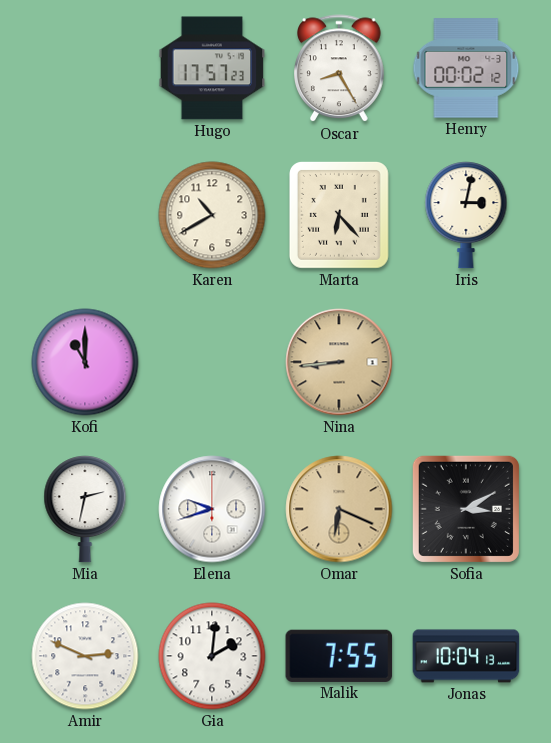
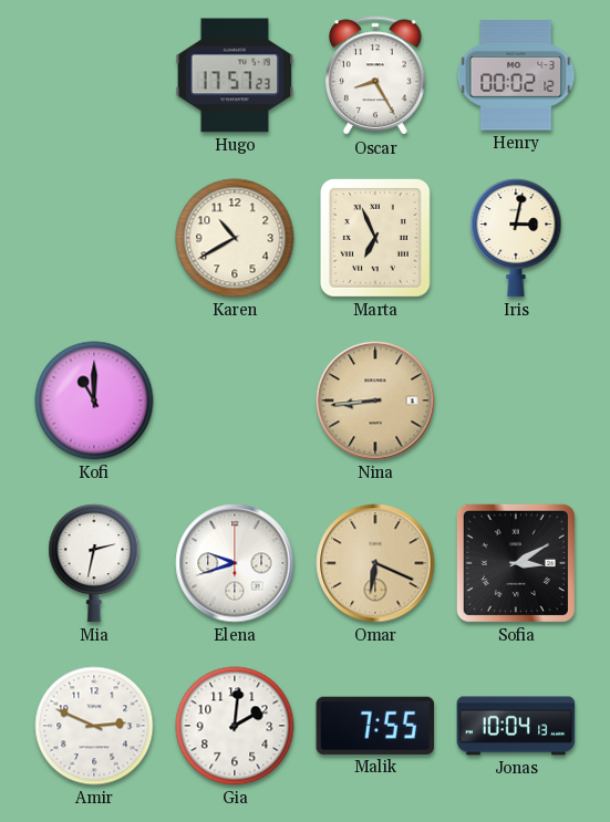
Marta: 6:23 -> 6:56 (375, 238)
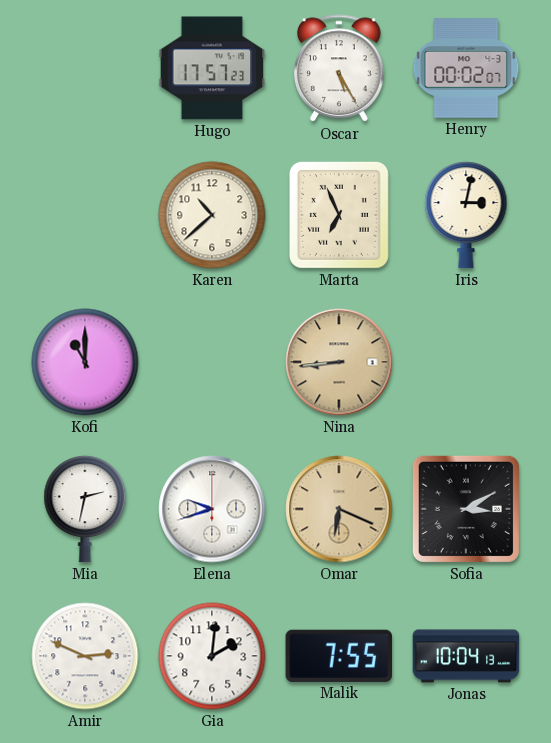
Oscar: 8:25 -> 5:25 (340, 69)
Henry: 00:02:12 -> 00:02:07 (466, 68)
Karen: 10:40 -> 10:38 (212, 215)
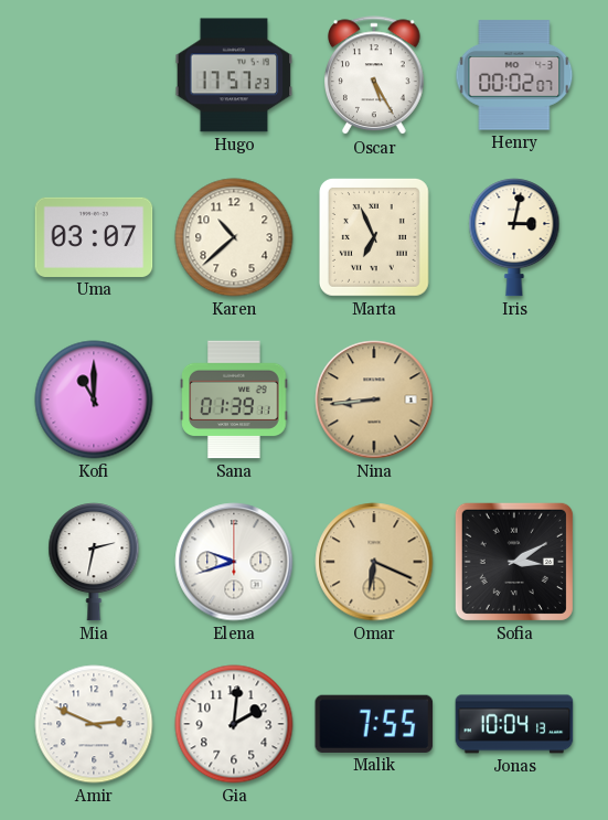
Uma: none -> 03:07 (94, 237)
Sana: none -> 01:39 (234, 400)
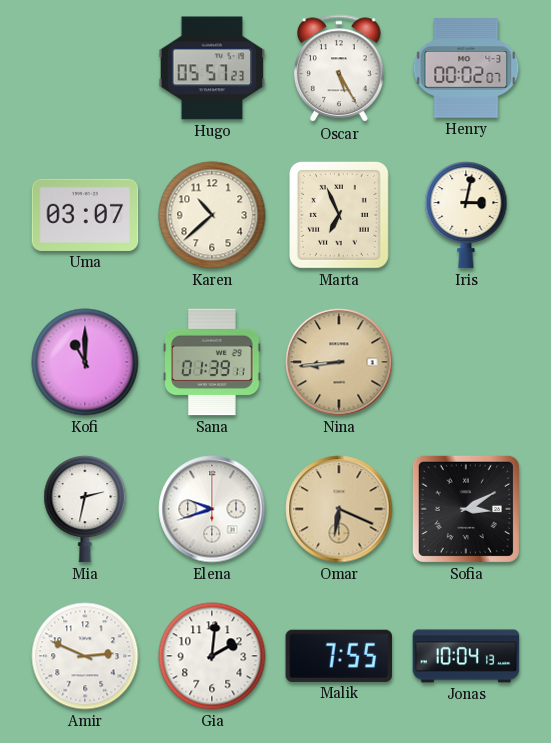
Hugo: 17:57 -> 05:57 (212, 68)
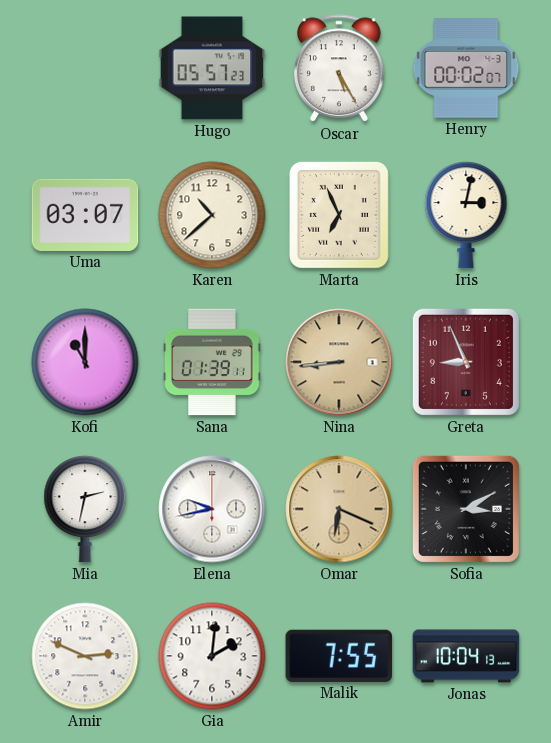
Greta: none -> 8:56 (466, 362)
Elena: 9:42 -> 9:43 (212, 509)
